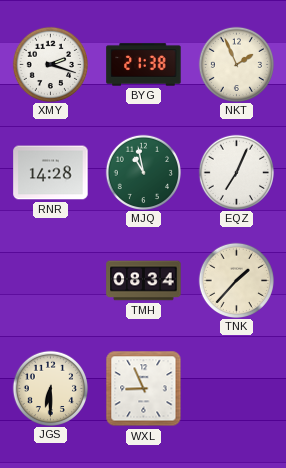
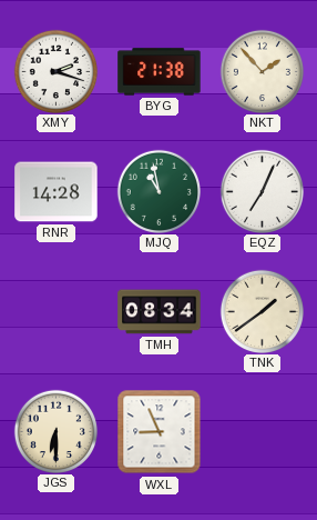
NKT: 1:56 -> 1:53 (262, 71)
TNK: 1:37 -> 1:39 (262, 311)
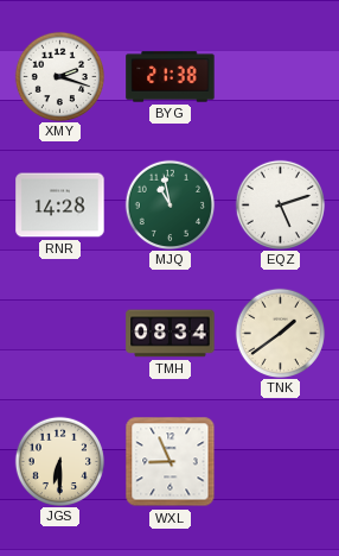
NKT: 1:53 -> none (262, 71)
EQZ: 7:04 -> 5:12 (280, 204)
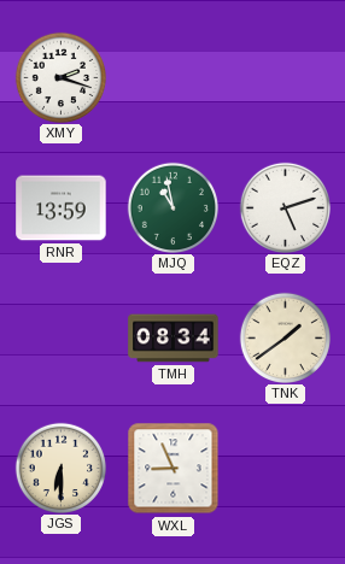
BYG: 21:38 -> none (171, 77)
RNR: 14:28 -> 13:59 (62, 208)
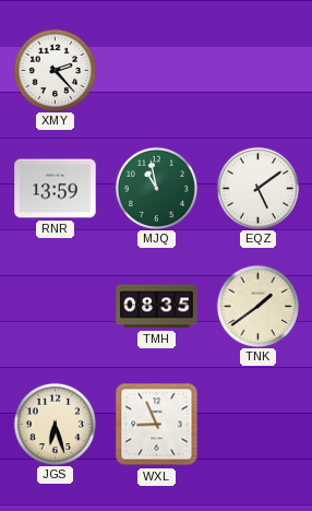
XMY: 2:18 -> 2:23 (55, 70)
EQZ: 5:12 -> 5:09 (257, 188)
TMH: 08:34 -> 08:35 (157, 307)
JGS: 6:30 -> 6:27 (55, 424)
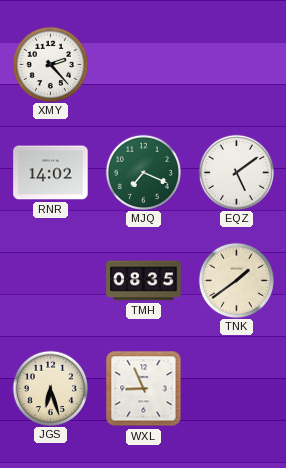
RNR: 13:59 -> 14:02 (51, 173)
MJQ: 10:58 -> 7:19 (143, 172)
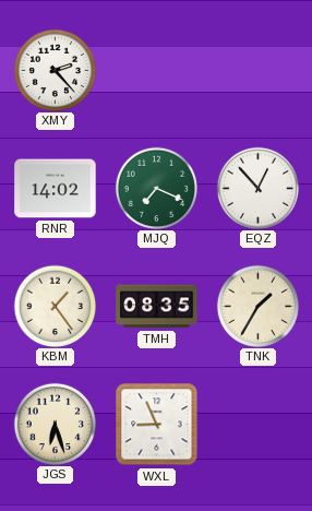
EQZ: 5:09 -> 12:53 (257, 188)
KBM: none -> 1:24 (55, 306)
TNK: 1:39 -> 1:35 (257, 306)
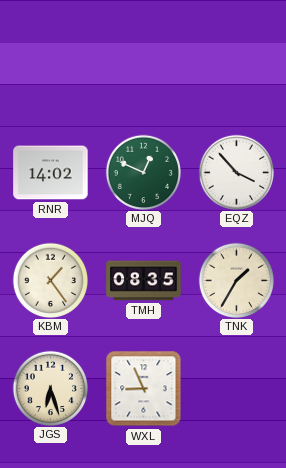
XMY: 2:23 -> none (55, 70)
MJQ: 7:19 -> 12:49 (143, 172)
EQZ: 12:53 -> 3:53 (236, 172)
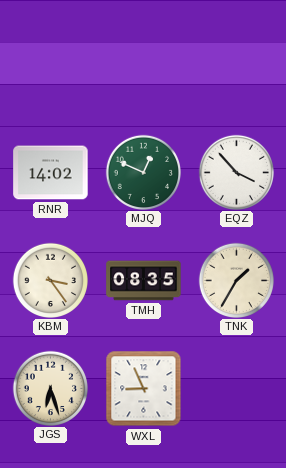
KBM: 1:24 -> 3:24 (50, 280)
